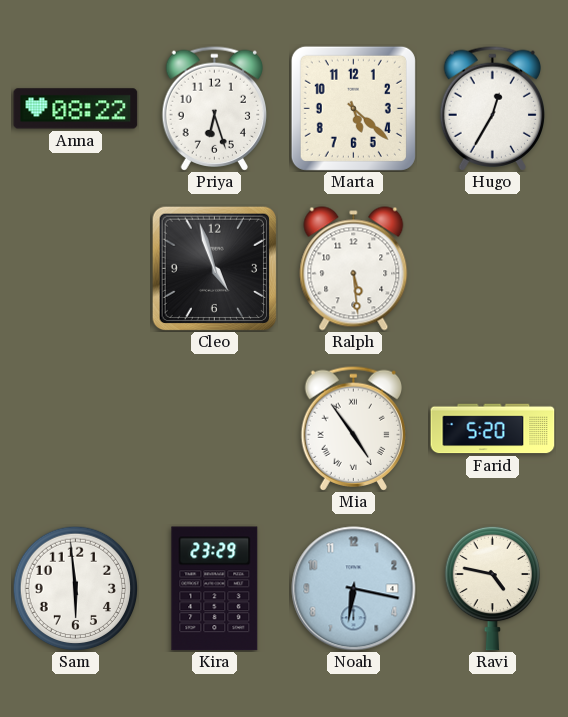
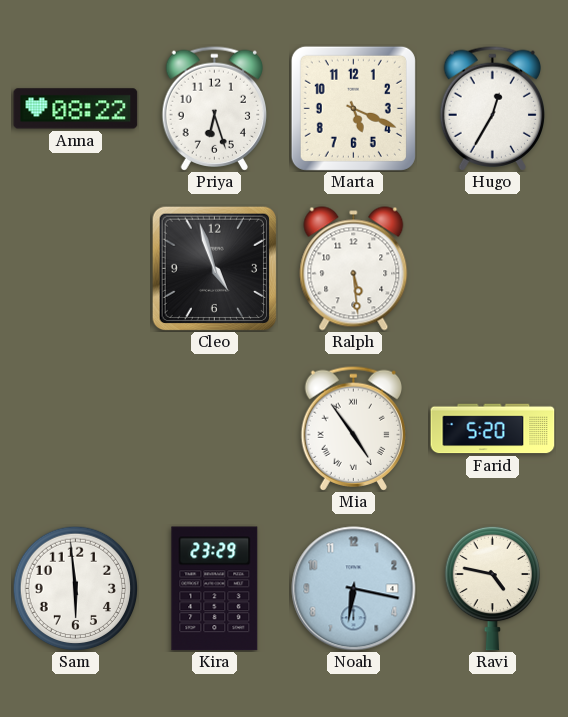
Marta: 5:22 -> 5:19 (353, 108)
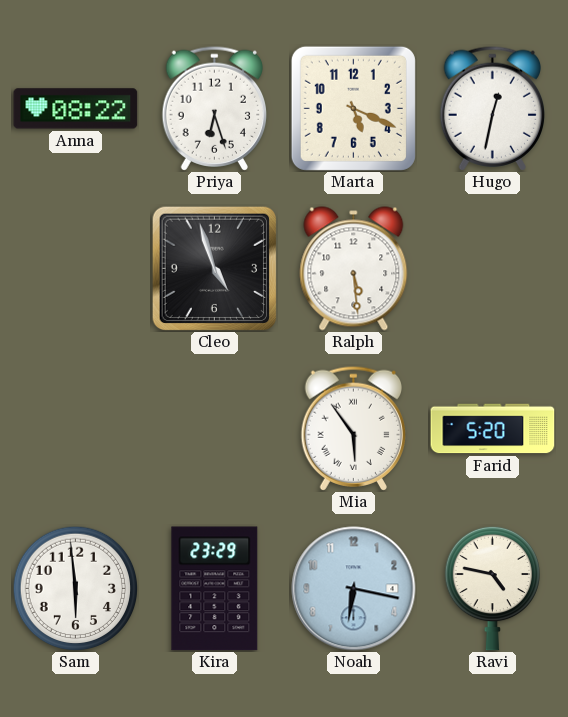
Hugo: 12:35 -> 12:32 (492, 108)
Mia: 4:54 -> 5:54 (353, 428)
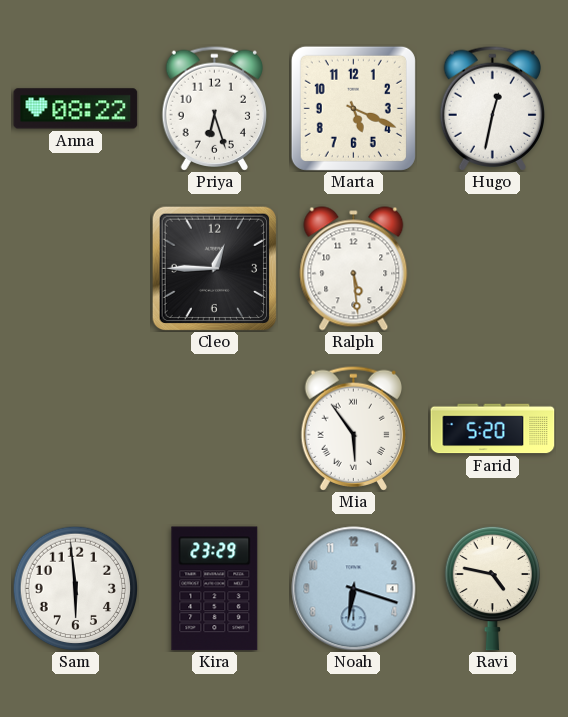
Cleo: 4:57 -> 12:45 (214, 268)
Noah: 6:17 -> 6:18 (354, 589)
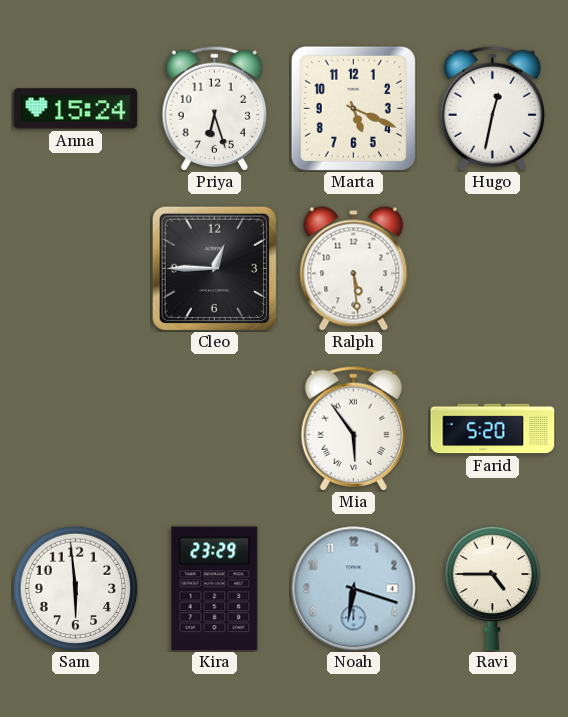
Anna: 08:22 -> 15:24 (76, 109)
Ravi: 4:47 -> 4:45 (492, 588)
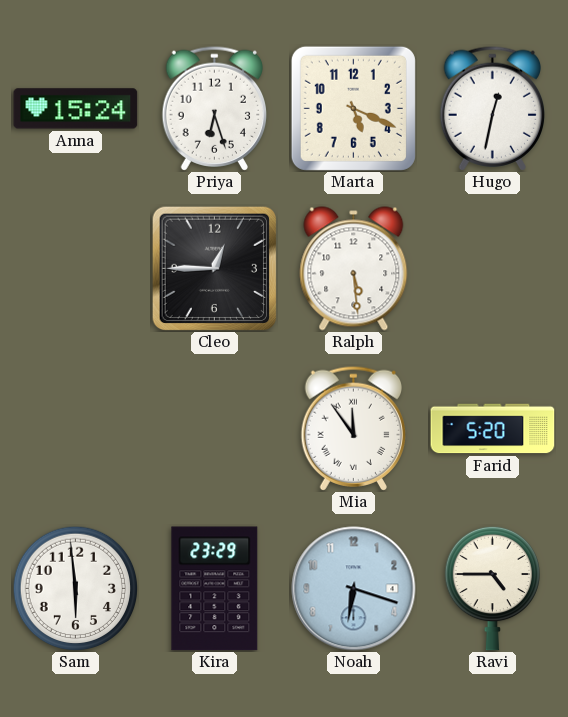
Mia: 5:54 -> 11:54 (353, 428)
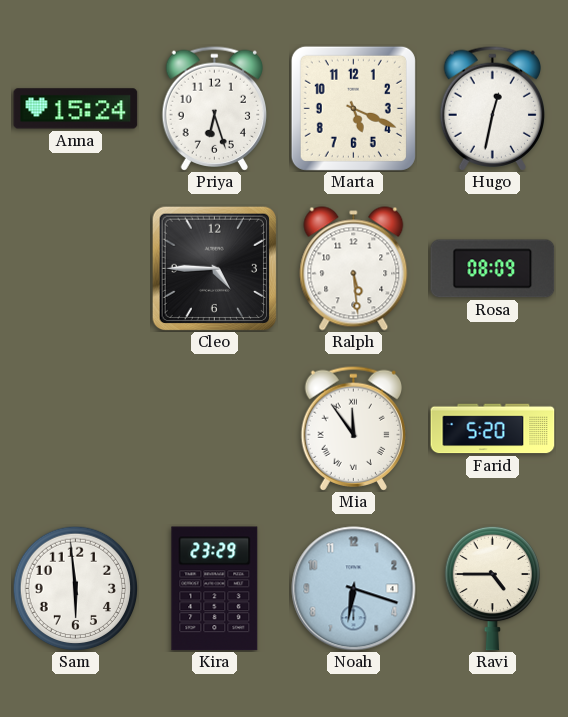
Cleo: 12:45 -> 4:45 (214, 268)
Rosa: none -> 08:09 (493, 269)
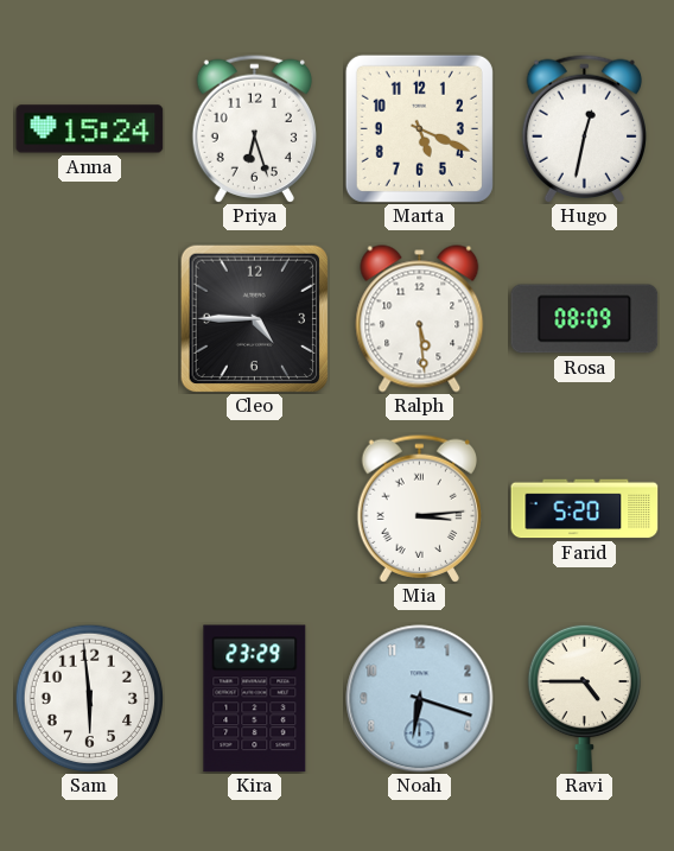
Mia: 11:54 -> 3:14 (419, 508)
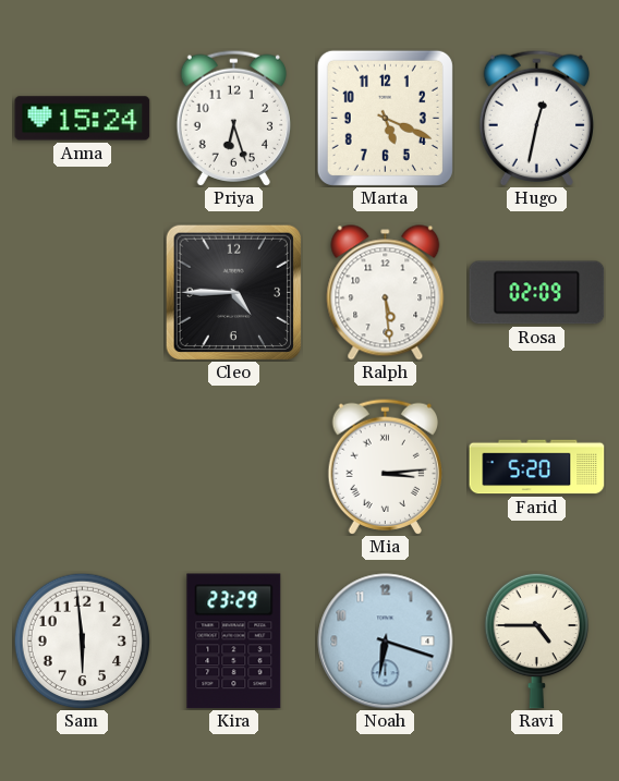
Rosa: 08:09 -> 02:09 (537, 293)
